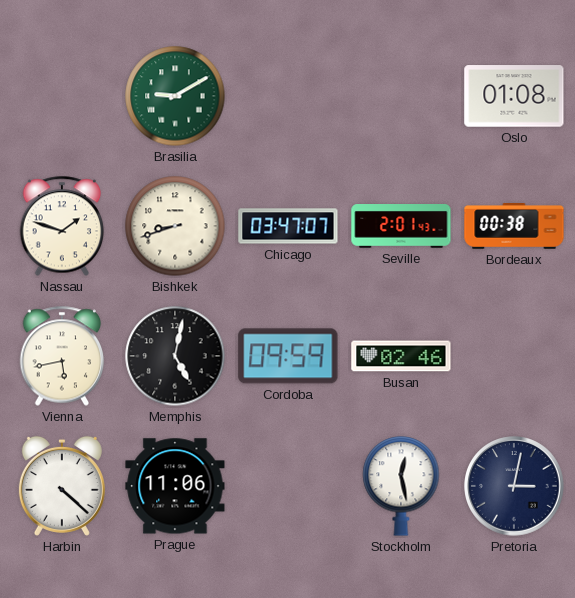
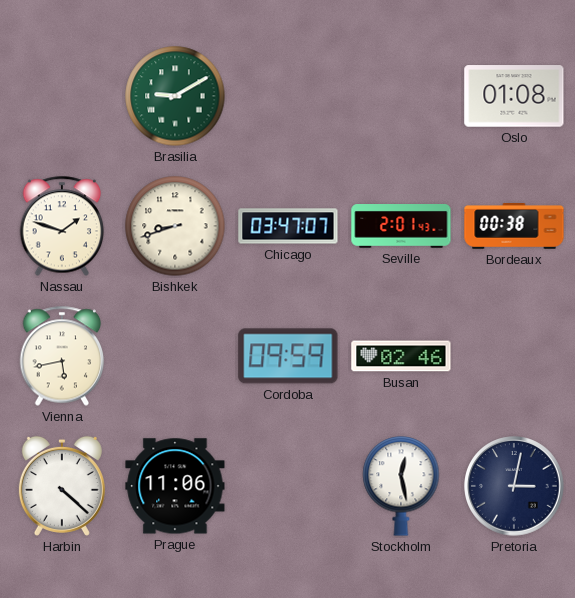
Memphis: 5:02 -> none (175, 356)
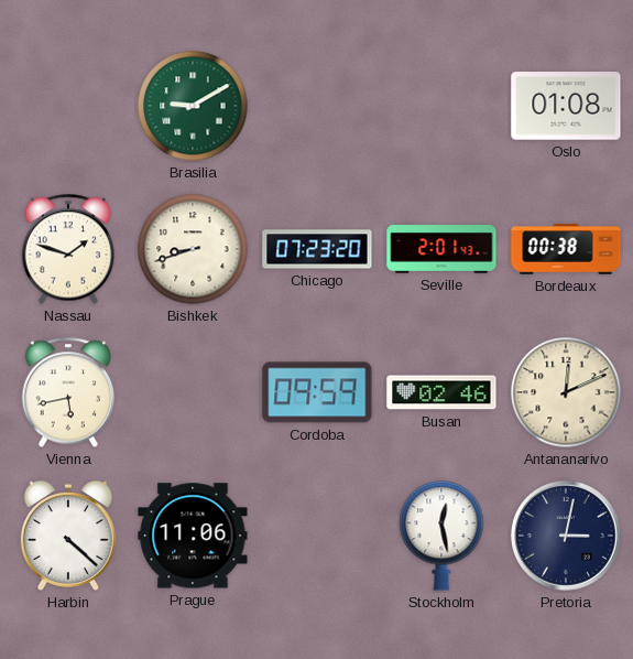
Chicago: 03:47 -> 07:23 (317, 249)
Antananarivo: none -> 12:11 (566, 392)
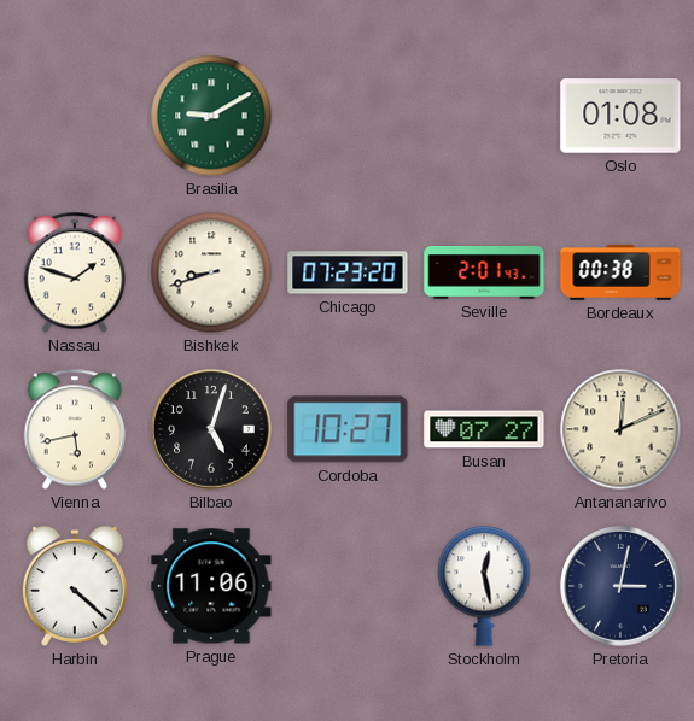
Bilbao: none -> 5:03 (211, 429)
Cordoba: 09:59 -> 10:27 (348, 429)
Busan: 02:46 -> 07:27 (484, 429)
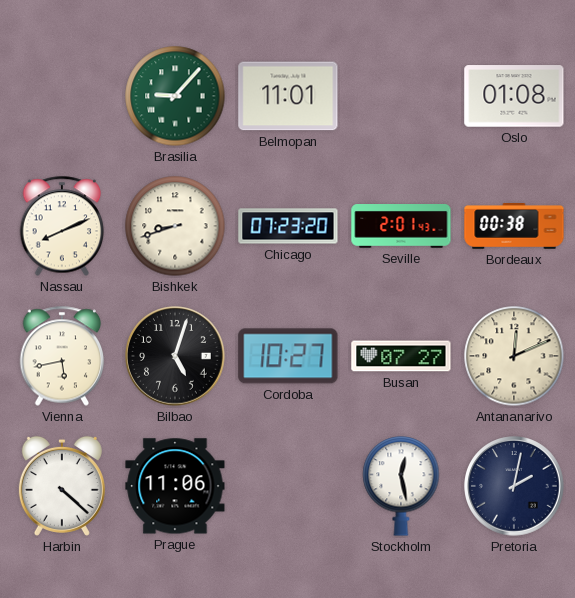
Brasilia: 9:10 -> 9:07 (175, 96)
Belmopan: none -> 11:01 (288, 96)
Nassau: 1:48 -> 8:11 (62, 226)
Pretoria: 3:02 -> 2:02 (514, 486)
